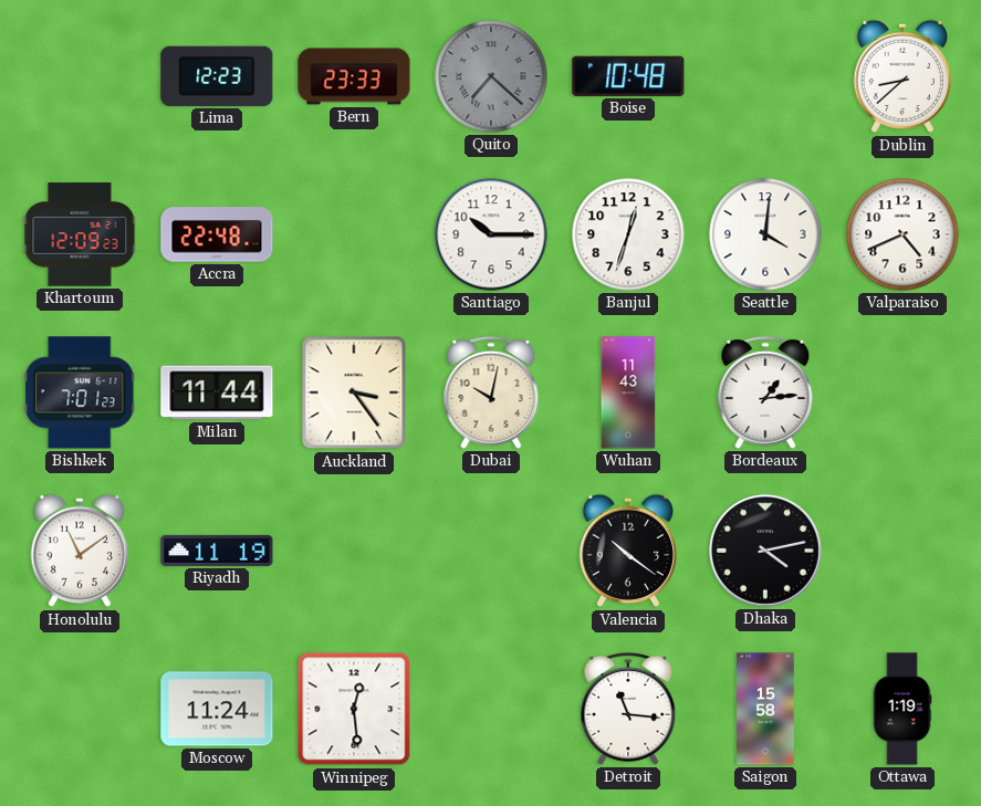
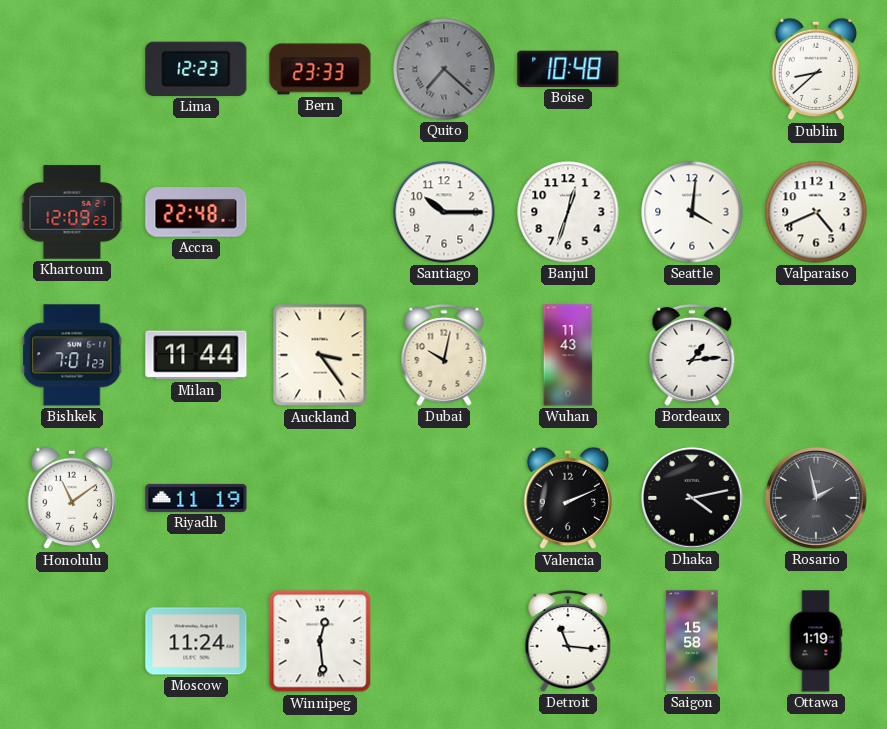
Valencia: 10:21 -> 2:11 (568, 498)
Rosario: none -> 1:58 (816, 498)
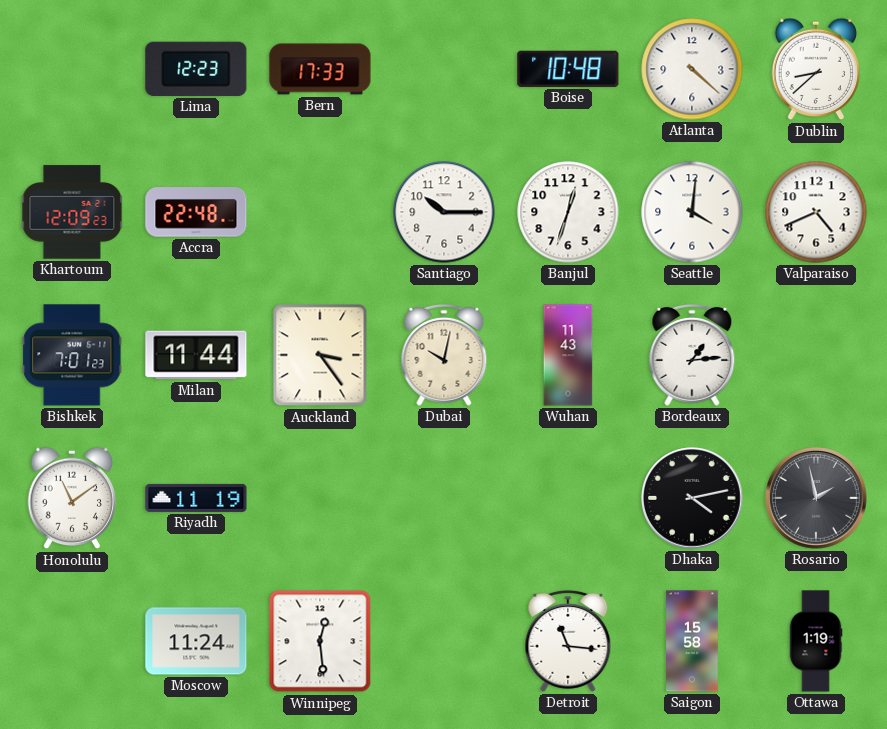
Bern: 23:33 -> 17:33 (320, 69)
Quito: 7:22 -> none (444, 69)
Atlanta: none -> 4:22 (692, 69)
Valencia: 2:11 -> none (568, 498)
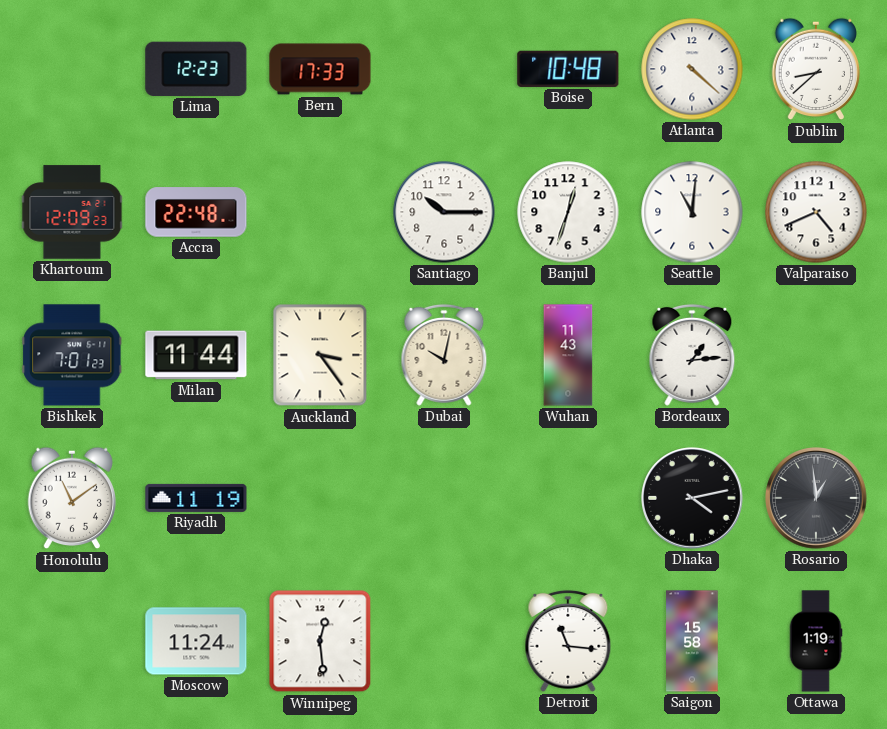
Seattle: 4:01 -> 11:01 (692, 212)
Rosario: 1:58 -> 12:59 (816, 498)
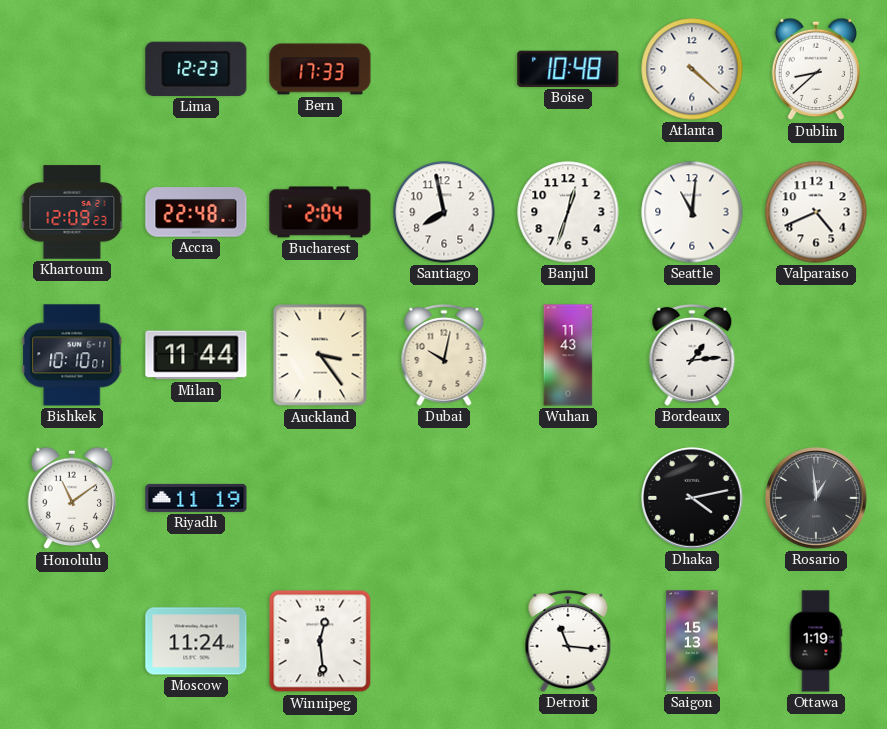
Bucharest: none -> 2:04 (320, 212)
Santiago: 10:15 -> 7:58 (444, 212)
Bishkek: 7:01 -> 10:10 (72, 355)
Saigon: 15:58 -> 15:13 (692, 641)
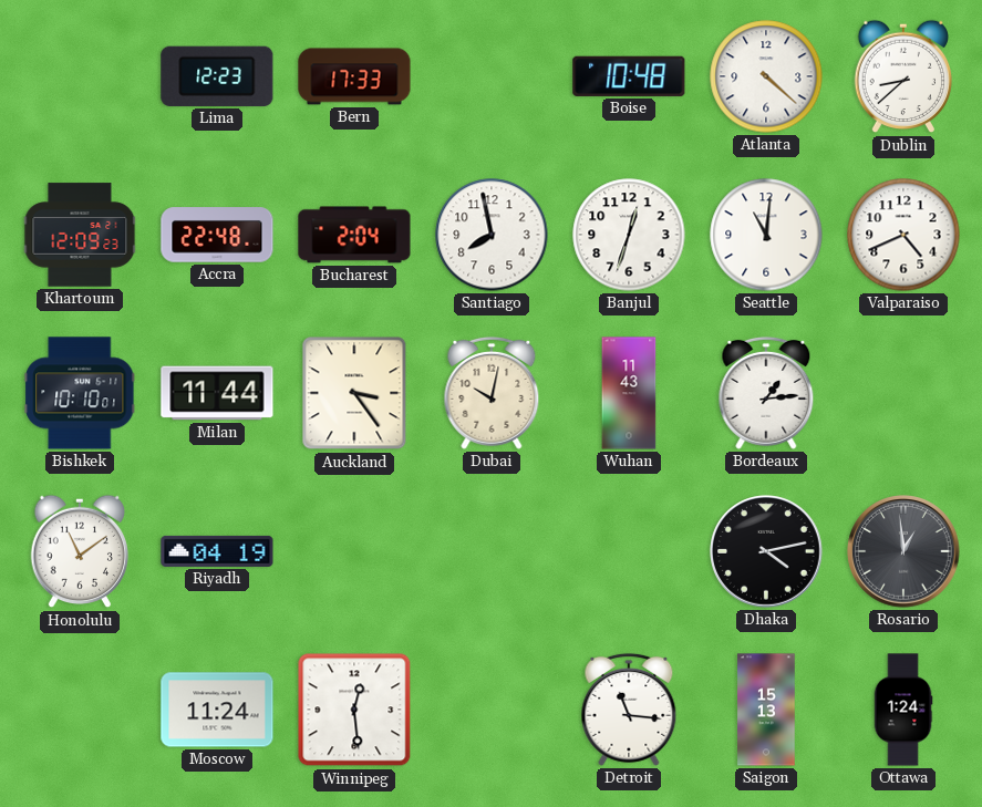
Riyadh: 11:19 -> 04:19 (217, 551)
Ottawa: 1:19 -> 1:24 (903, 710)
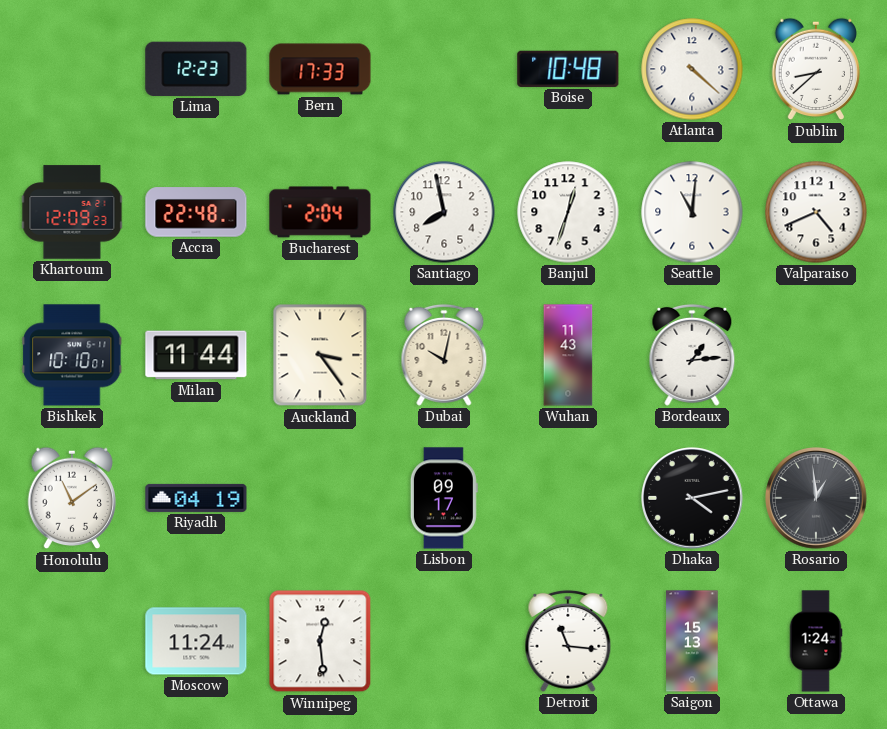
Lisbon: none -> 09:17 (444, 498)
